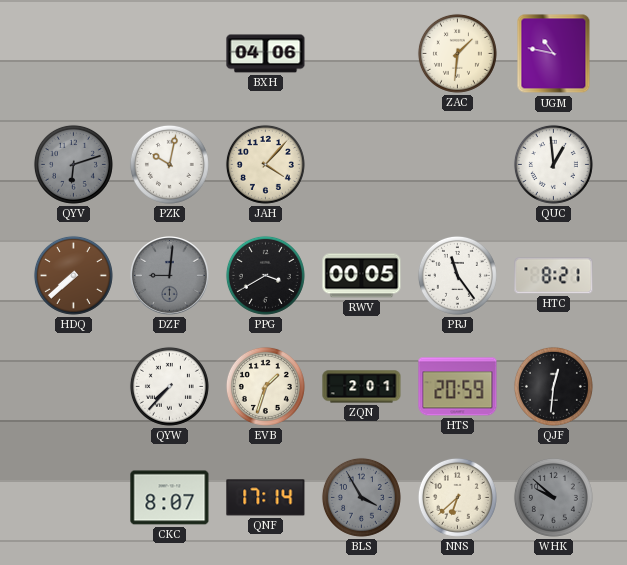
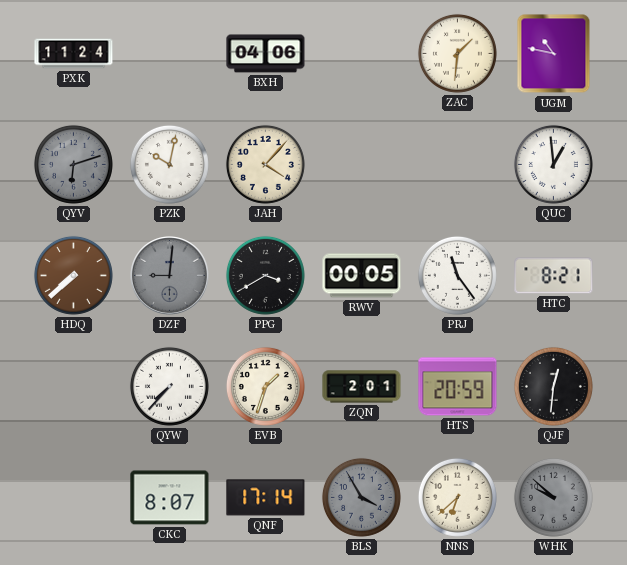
PXK: none -> 11:24 (74, 54)
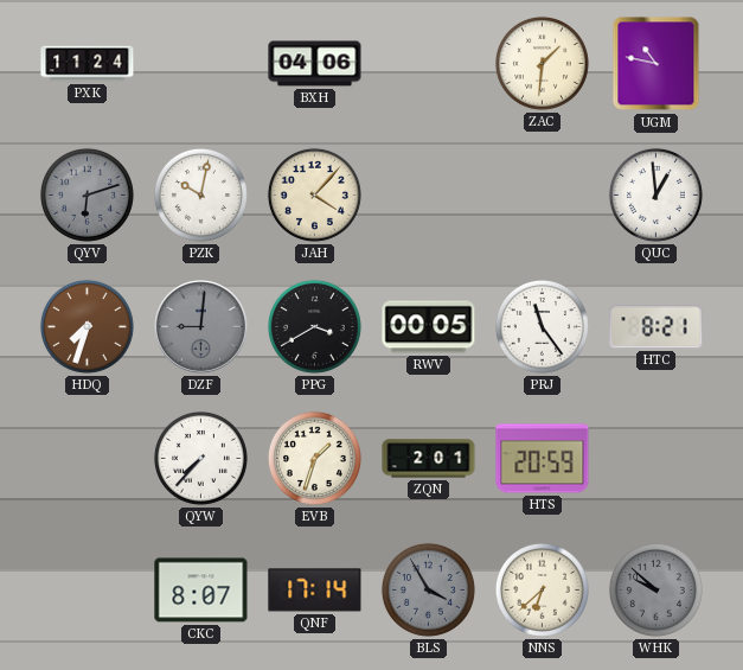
HDQ: 7:38 -> 7:33 (87, 326)
QJF: 12:31 -> none (553, 386)
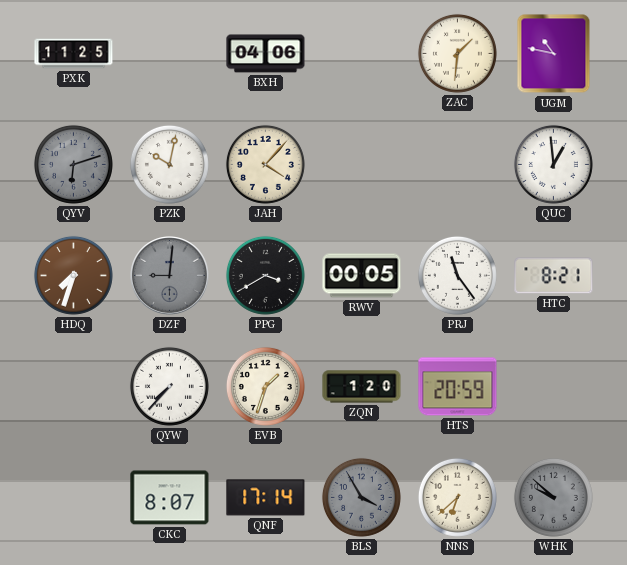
PXK: 11:24 -> 11:25 (74, 54)
ZQN: 2:01 -> 1:20 (362, 387)
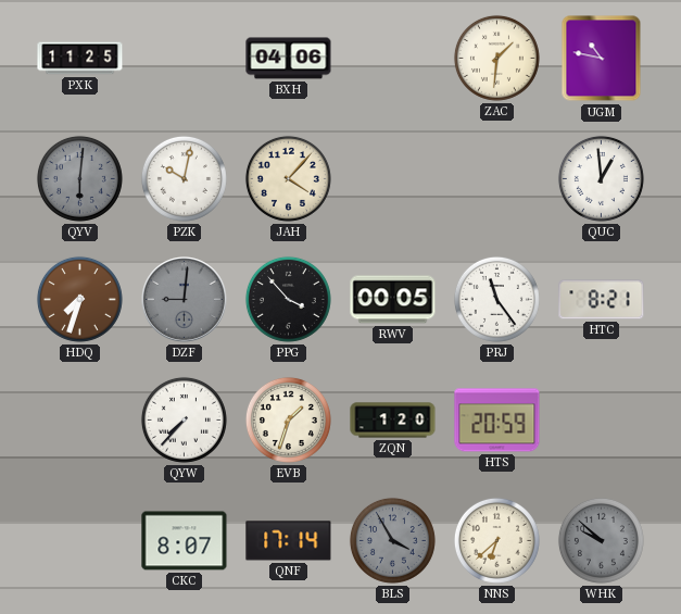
QYV: 6:12 -> 6:01 (79, 178)
PPG: 3:40 -> 3:53 (288, 299)
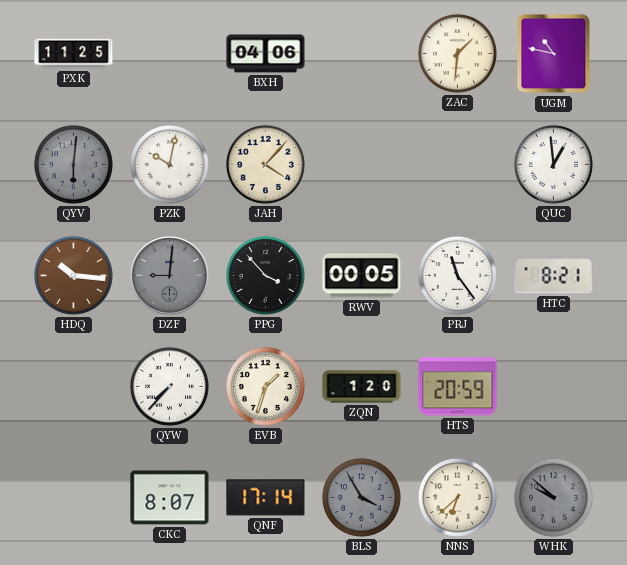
HDQ: 7:33 -> 10:16 (73, 275)
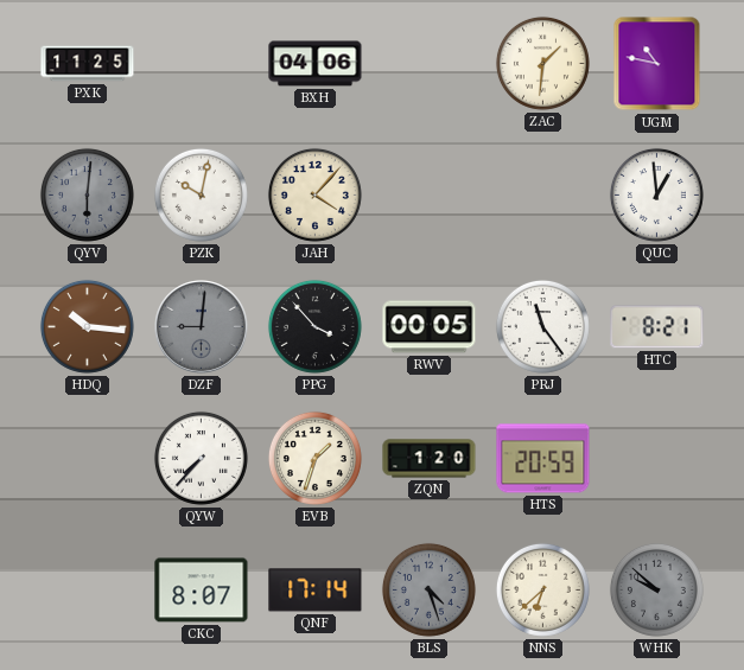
BLS: 3:55 -> 4:27 (428, 589)
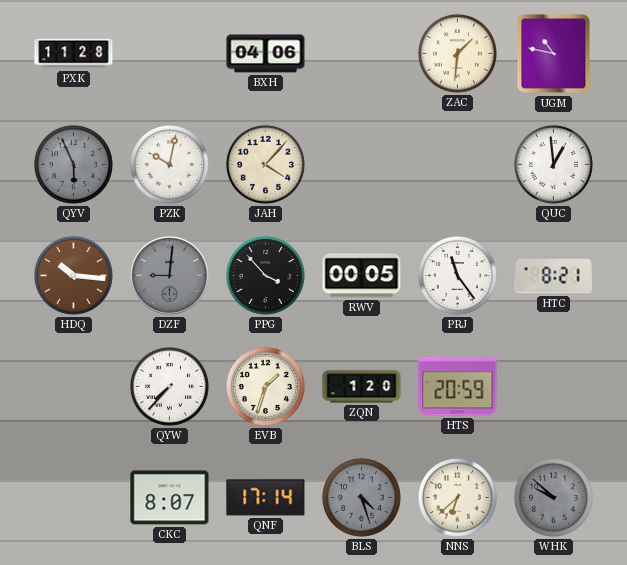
PXK: 11:25 -> 11:28 (74, 54)
QYV: 6:01 -> 5:56 (73, 164)
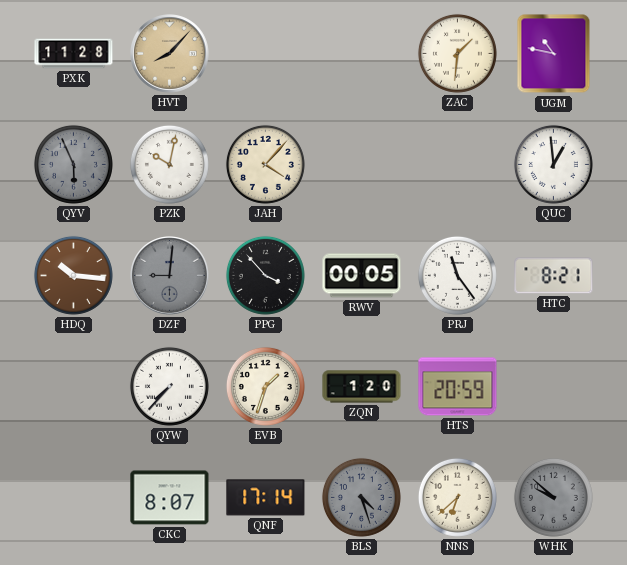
HVT: none -> 8:07 (170, 54)
BXH: 04:06 -> none (266, 54)
